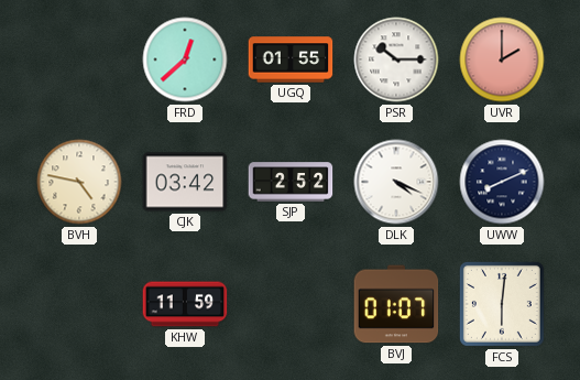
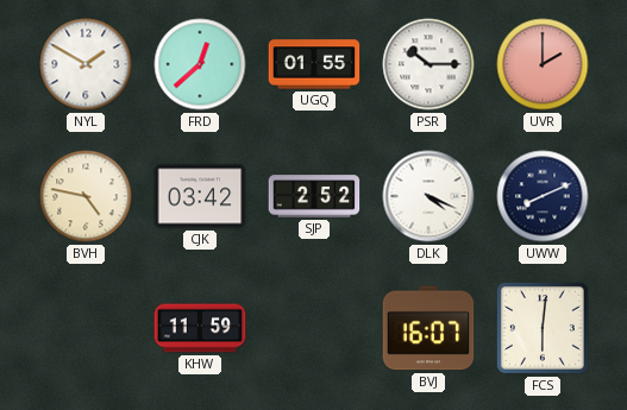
NYL: none -> 1:50 (86, 64)
BVJ: 01:07 -> 16:07 (428, 328)
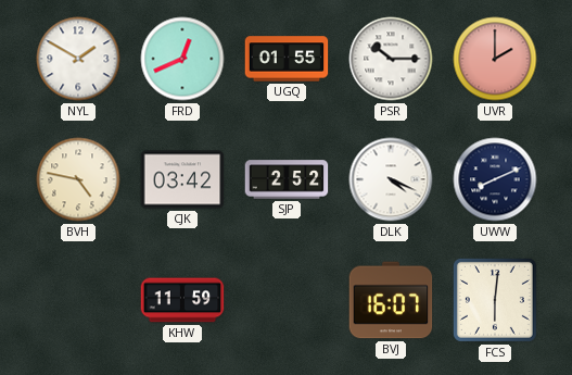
FRD: 12:38 -> 12:41 (182, 59)
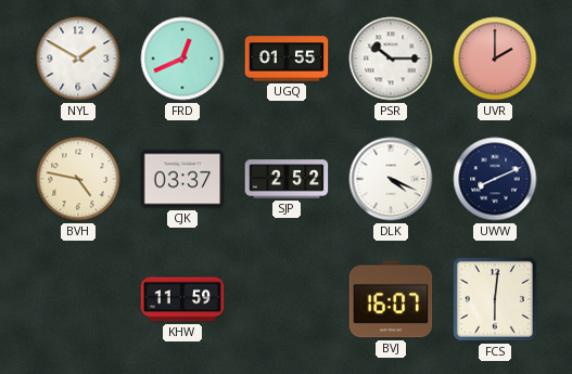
CJK: 03:42 -> 03:37 (182, 179)
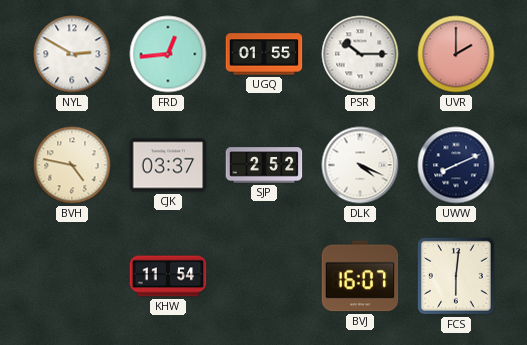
NYL: 1:50 -> 2:50 (72, 54)
FRD: 12:41 -> 12:44 (168, 54)
KHW: 11:59 -> 11:54 (168, 276)
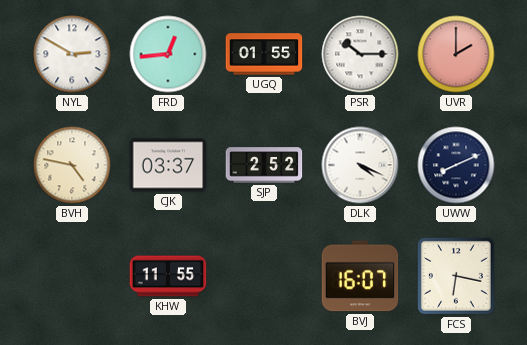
KHW: 11:54 -> 11:55 (168, 276)
FCS: 6:01 -> 6:17 (456, 276)
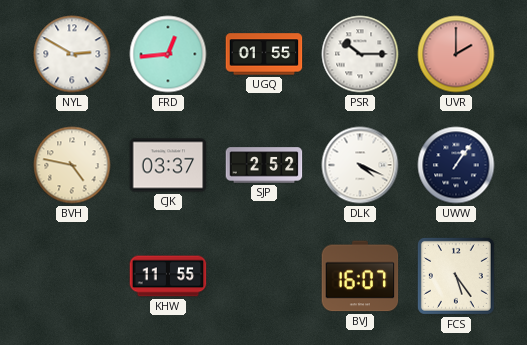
UWW: 8:11 -> 1:06 (456, 165)
FCS: 6:17 -> 5:24 (456, 276)
